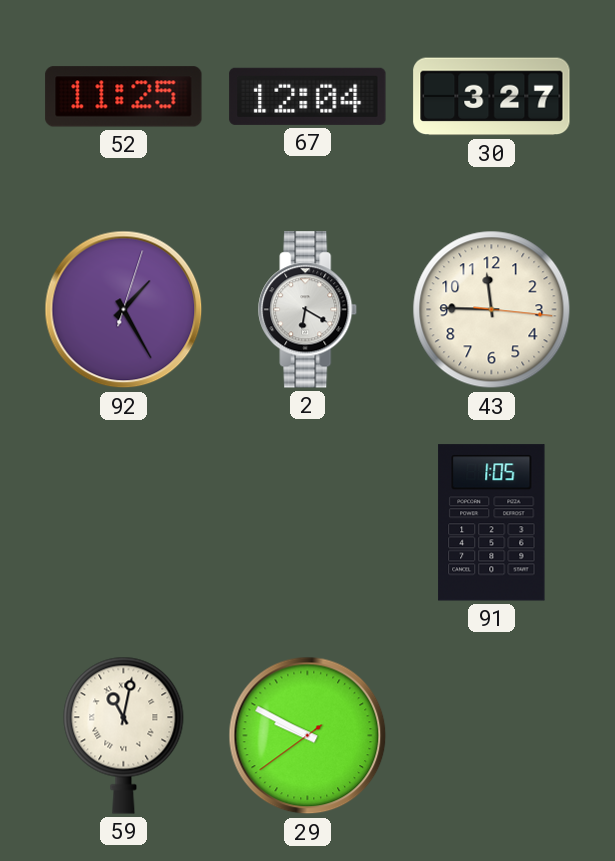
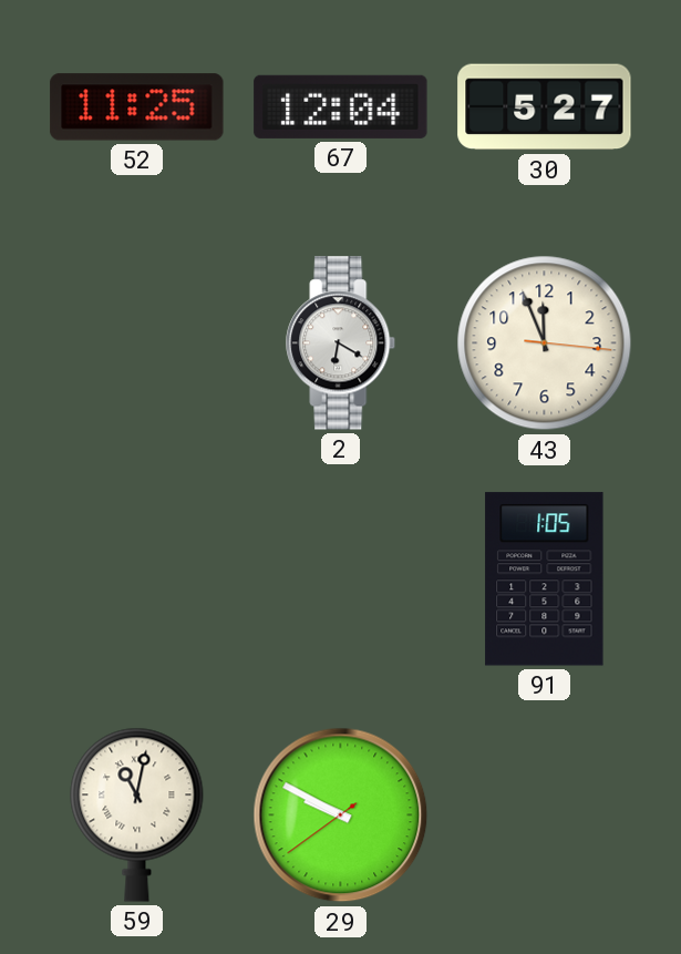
30: 3:27 -> 5:27 (545, 107)
92: 1:25 -> none (124, 310)
43: 11:45 -> 11:56 (545, 343)
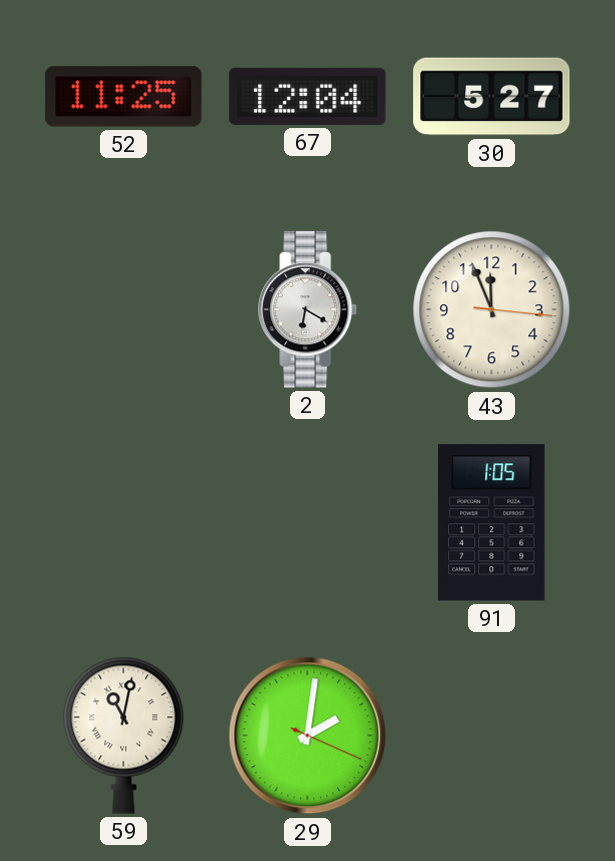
29: 9:49 -> 2:01 (308, 736)
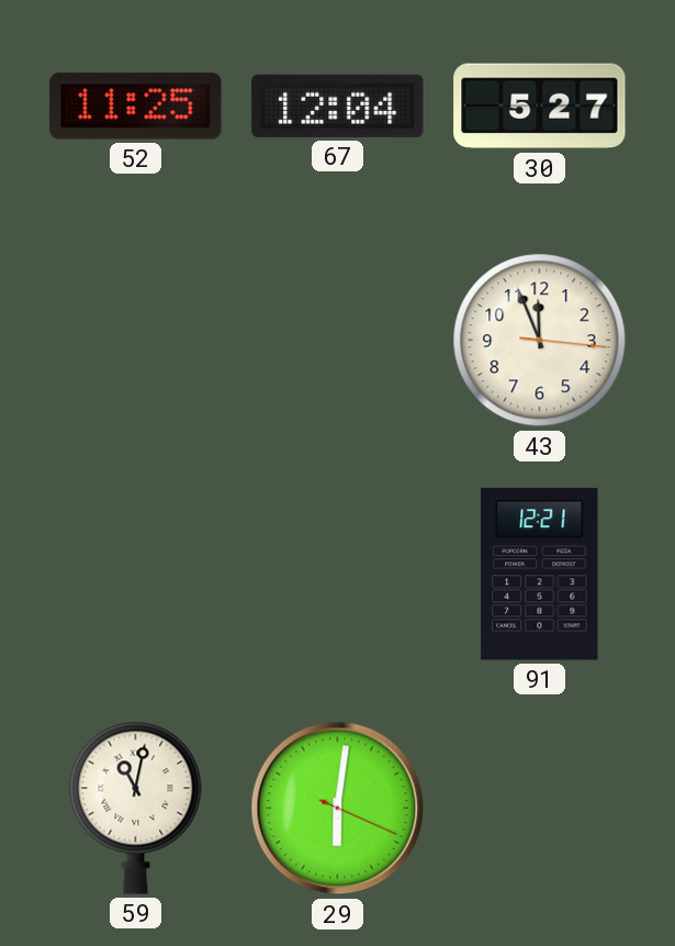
2: 6:20 -> none (308, 310)
91: 1:05 -> 12:21 (540, 575)
29: 2:01 -> 6:01 (338, 809)
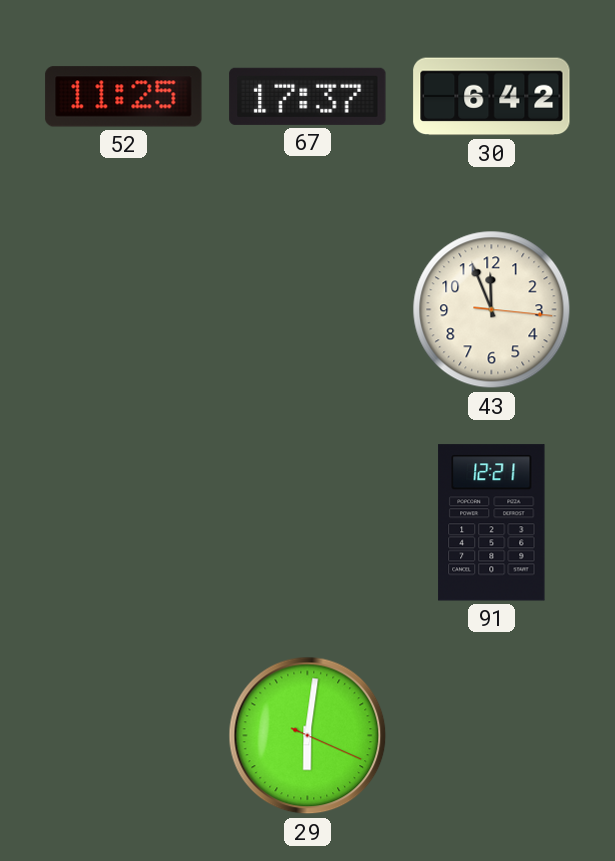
67: 12:04 -> 17:37 (308, 96)
30: 5:27 -> 6:42 (492, 97)
59: 11:02 -> none (136, 808)
